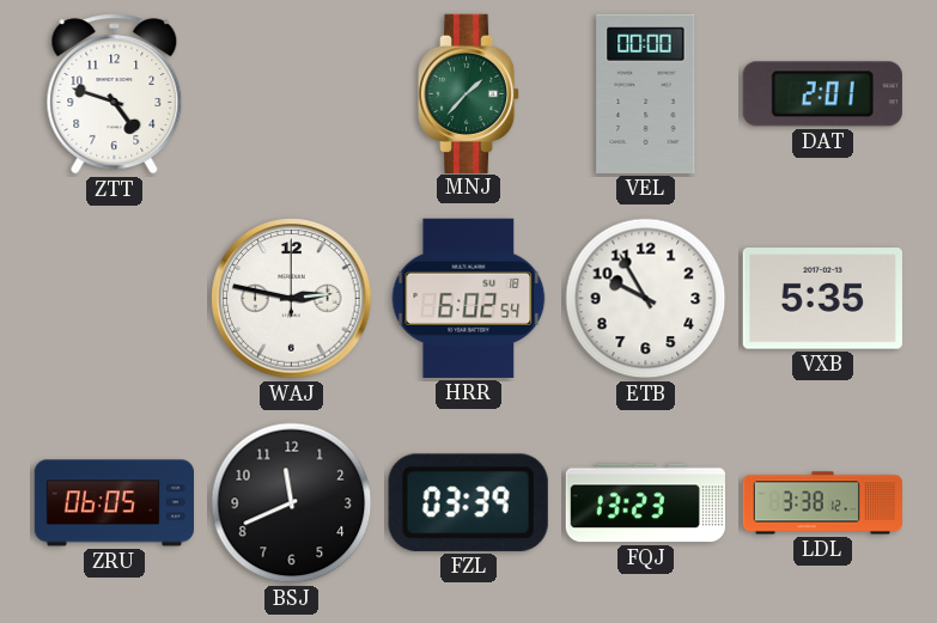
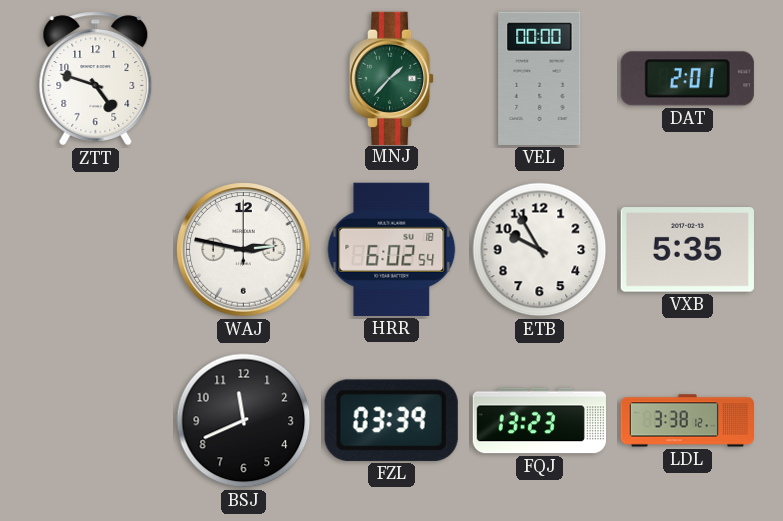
ZRU: 06:05 -> none (114, 503)
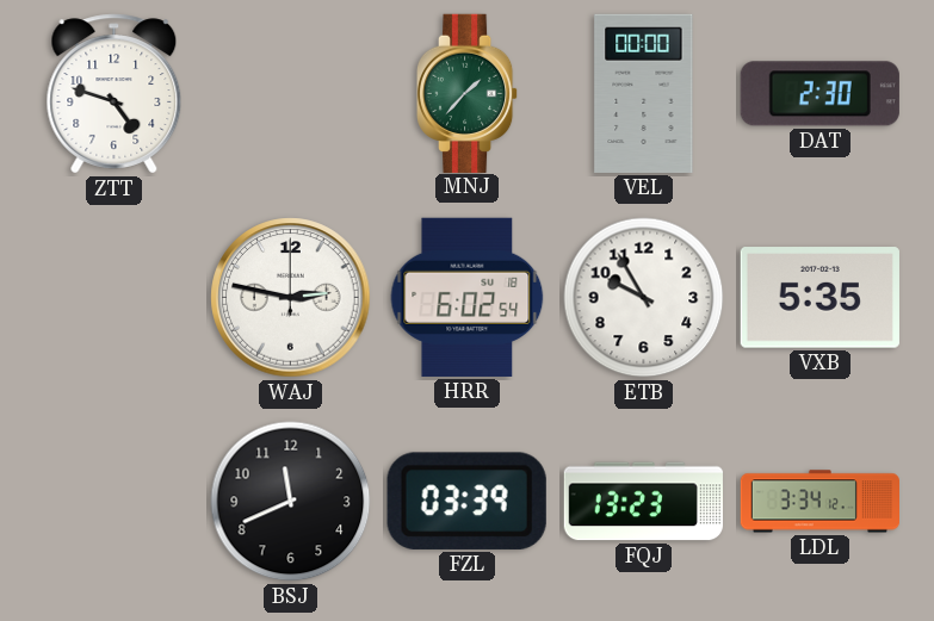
DAT: 2:01 -> 2:30 (819, 94)
LDL: 3:38 -> 3:34 (819, 502)
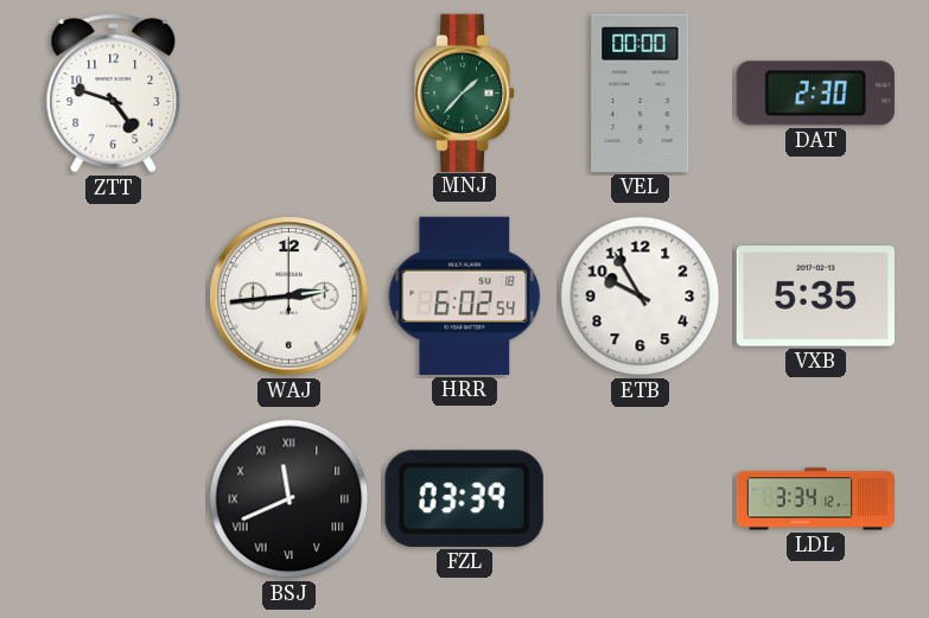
WAJ: 2:47 -> 2:44 (289, 297)
BSJ numerals: Arabic -> Roman (289, 499)
FQJ: 13:23 -> none (643, 502)
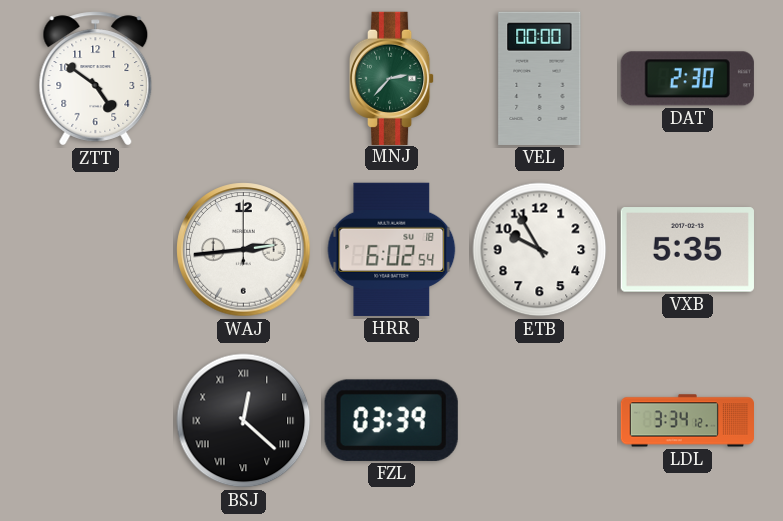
ZTT: 4:48 -> 4:51 (96, 79)
MNJ: 1:37 -> 2:37 (392, 78)
BSJ: 11:41 -> 12:22 (244, 421)
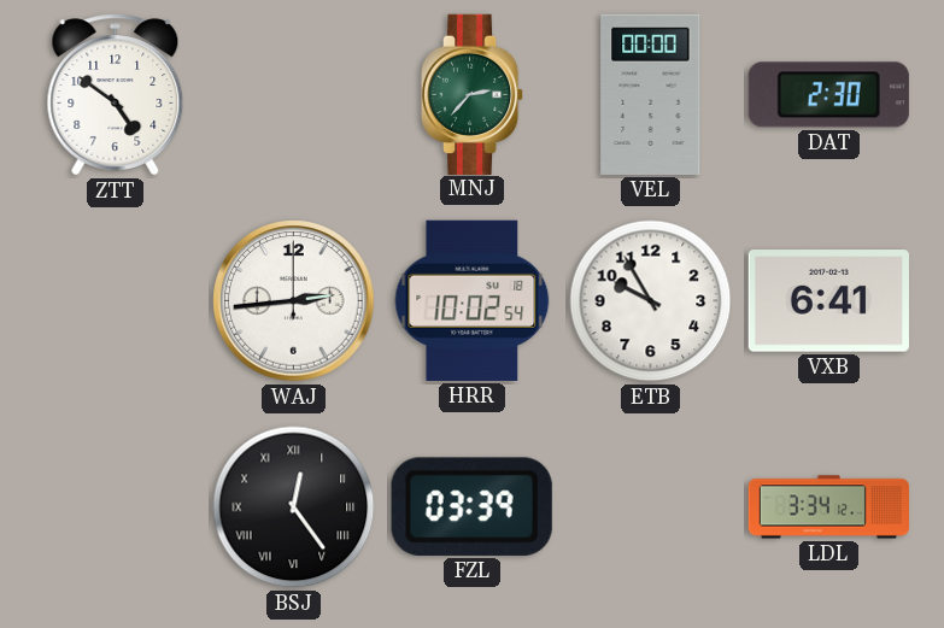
HRR: 6:02 -> 10:02 (473, 300)
VXB: 5:35 -> 6:41 (828, 301)
BSJ: 12:22 -> 12:24 (294, 507)
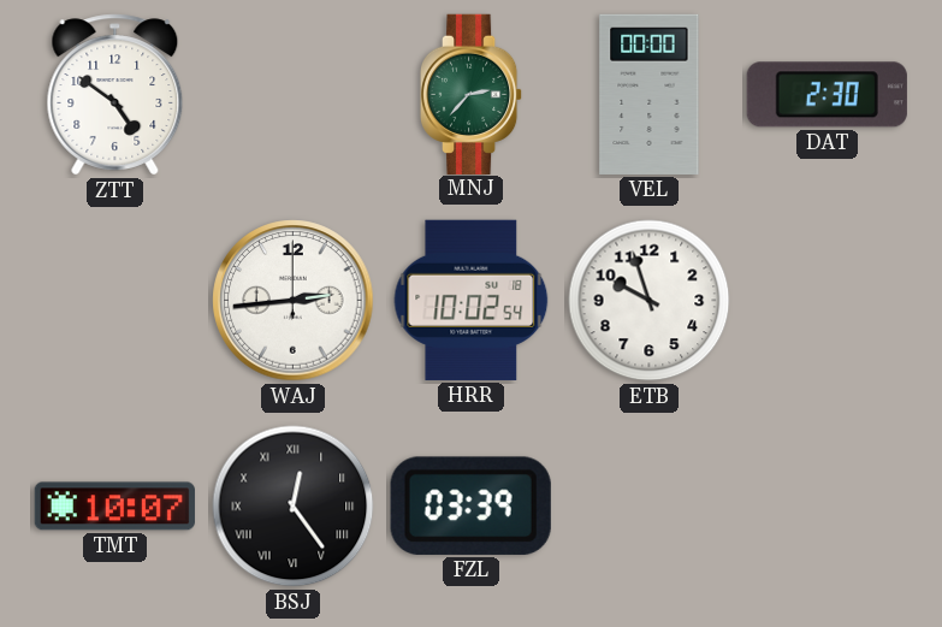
ETB: 9:55 -> 9:57 (650, 301)
VXB: 6:41 -> none (828, 301)
TMT: none -> 10:07 (114, 507)
LDL: 3:34 -> none (828, 507)
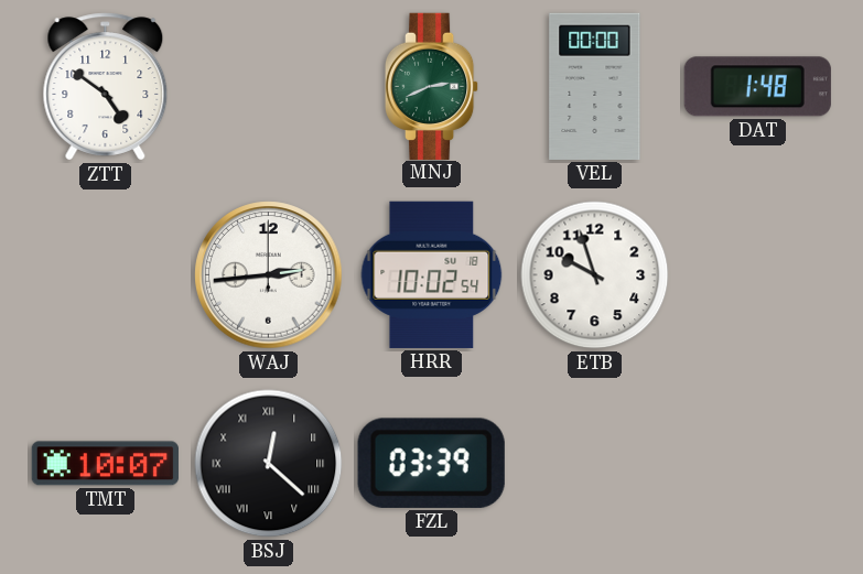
MNJ: 2:37 -> 2:41 (432, 86)
DAT: 2:30 -> 1:48 (757, 87)
BSJ: 12:24 -> 12:22 (269, 464)
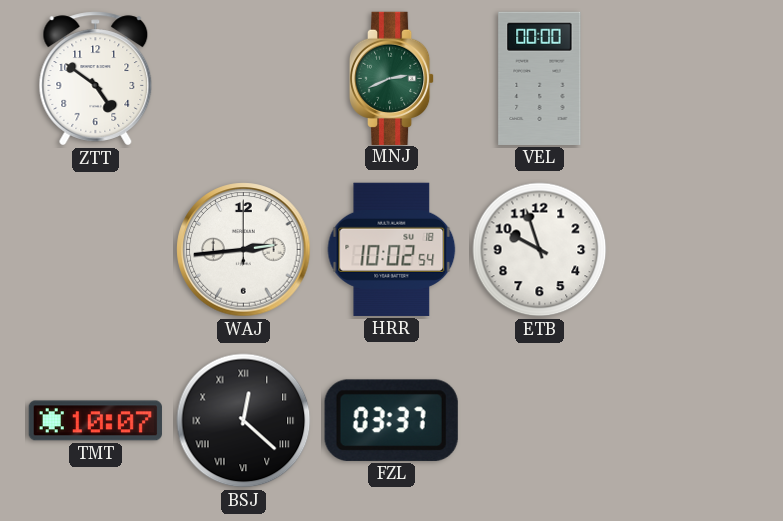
DAT: 1:48 -> none (757, 87)
FZL: 03:39 -> 03:37 (391, 420)
